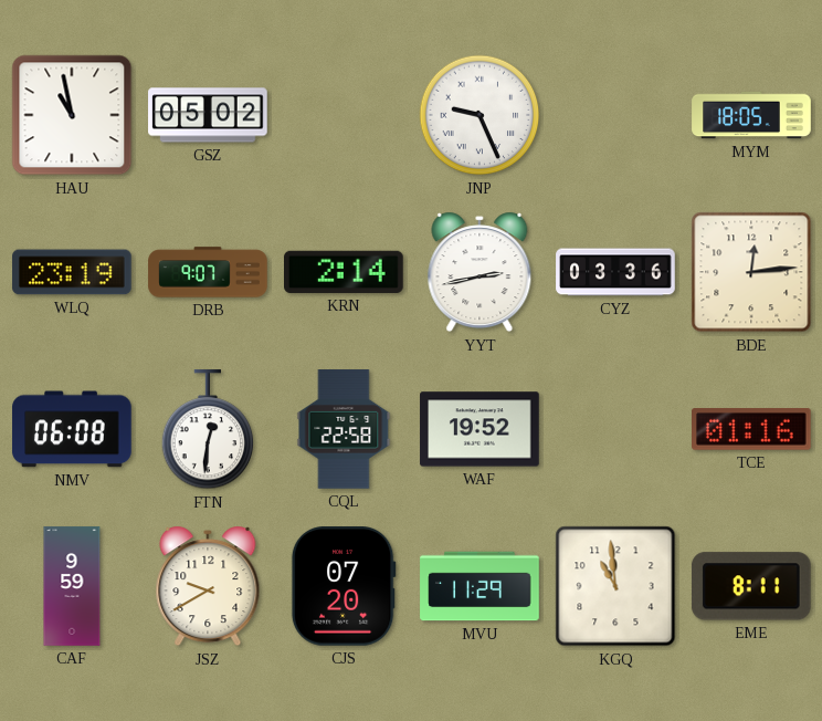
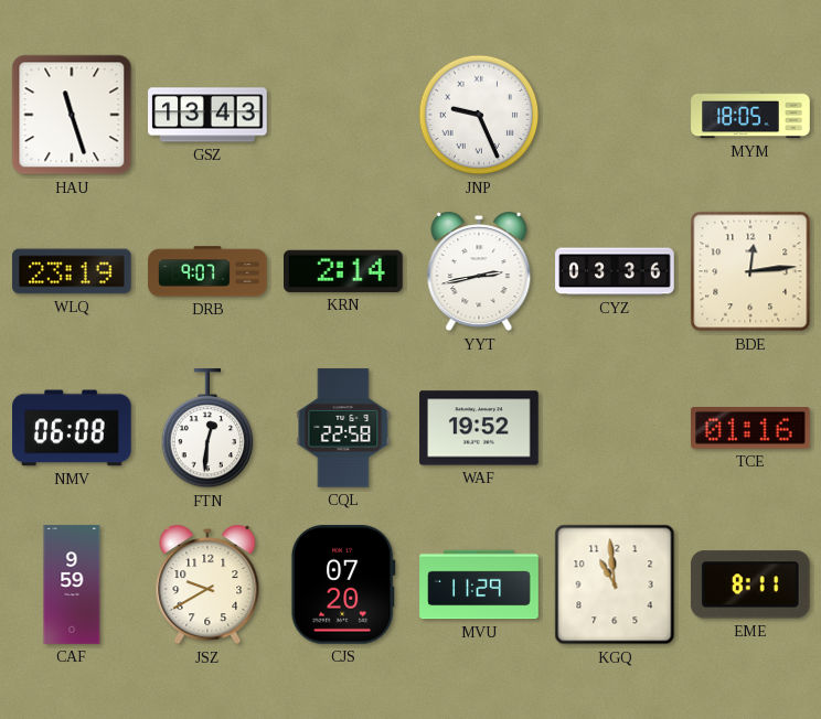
HAU: 10:58 -> 11:27 (72, 115)
GSZ: 05:02 -> 13:43 (207, 115)
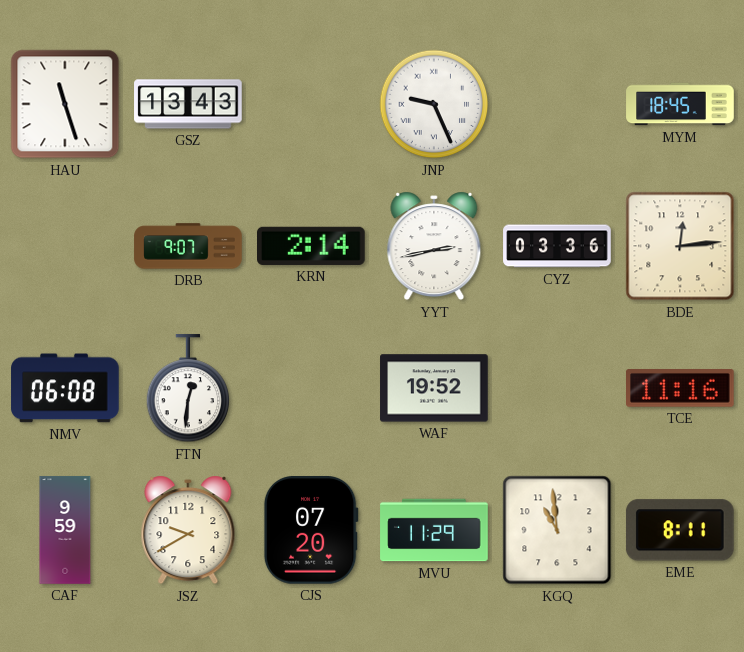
MYM: 18:05 -> 18:45 (680, 104)
WLQ: 23:19 -> none (72, 271)
CQL: 22:58 -> none (343, 428)
TCE: 01:16 -> 11:16 (681, 389)
